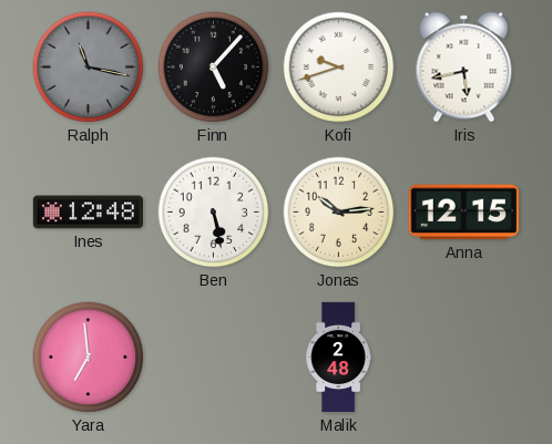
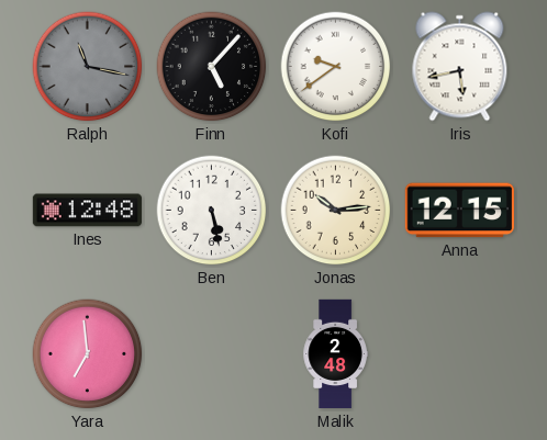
Kofi: 9:42 -> 9:39 (336, 67)
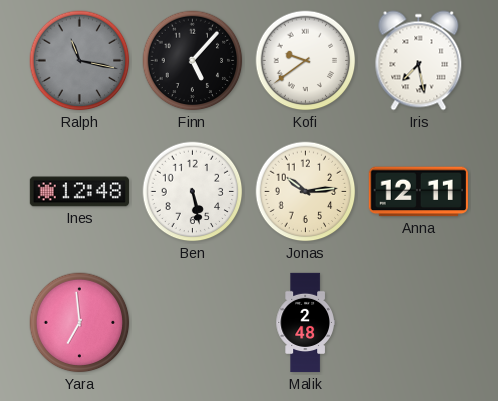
Iris: 5:43 -> 7:28 (419, 61)
Anna: 12:15 -> 12:11 (418, 192)
